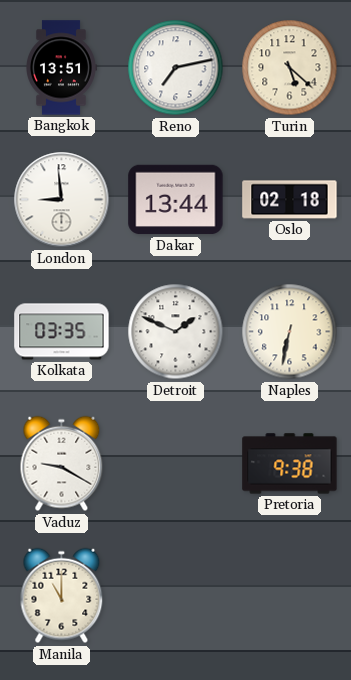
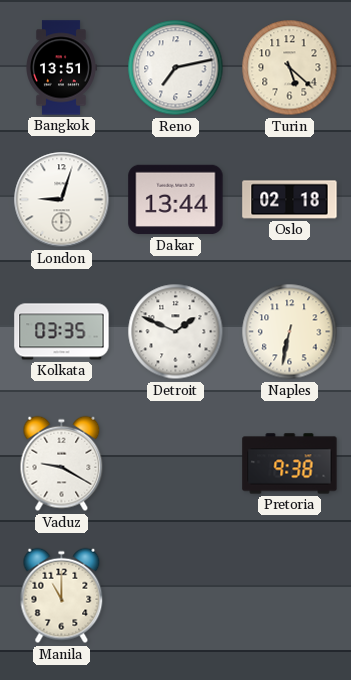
London: 8:59 -> 9:03 (62, 200)
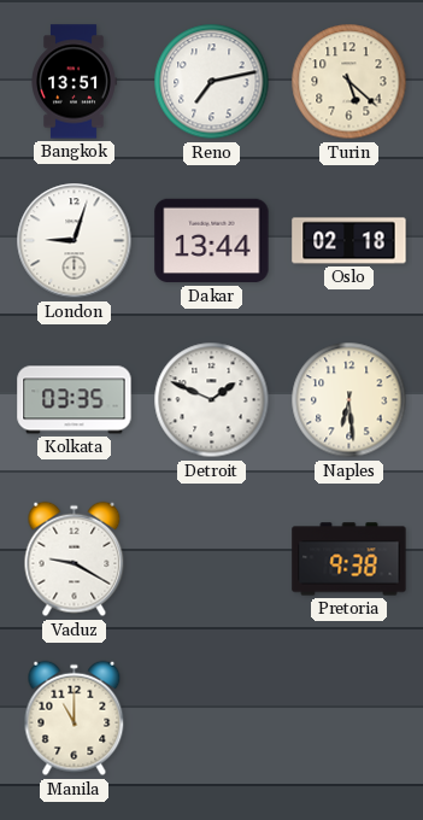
Naples: 6:32 -> 6:29 (349, 400)
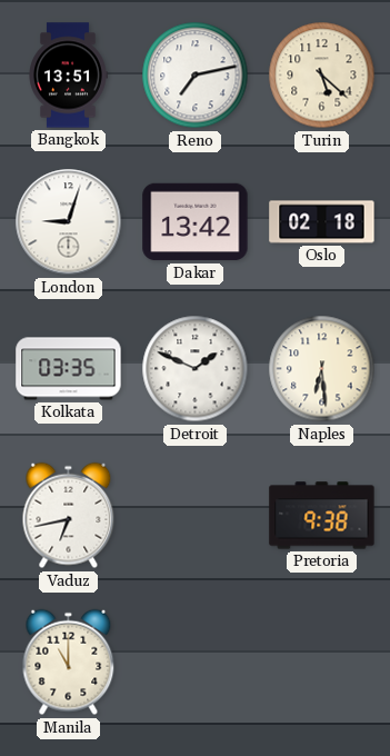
Dakar: 13:44 -> 13:42 (196, 222)
Vaduz: 9:20 -> 6:43 (69, 516)
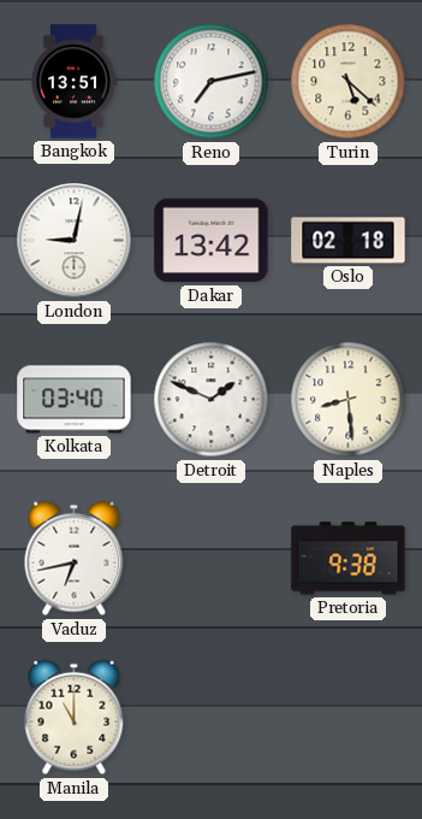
London: 9:03 -> 9:02 (75, 241)
Kolkata: 03:35 -> 03:40 (75, 400)
Naples: 6:29 -> 8:29 (349, 400)
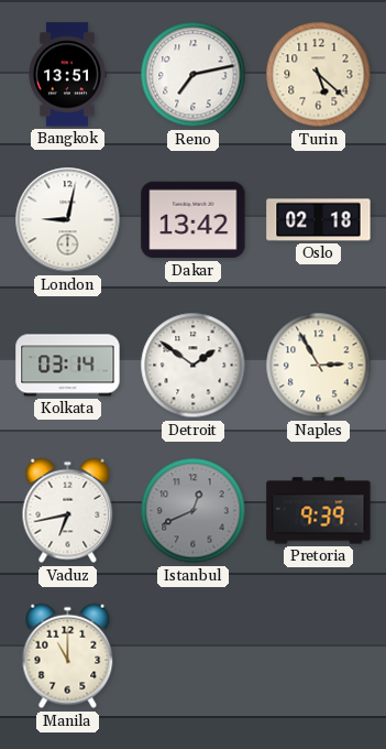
Kolkata: 03:40 -> 03:14 (68, 366)
Detroit: 1:49 -> 1:51 (194, 366)
Naples: 8:29 -> 2:55 (319, 366)
Istanbul: none -> 12:41 (194, 511)
Pretoria: 9:38 -> 9:39 (319, 511)
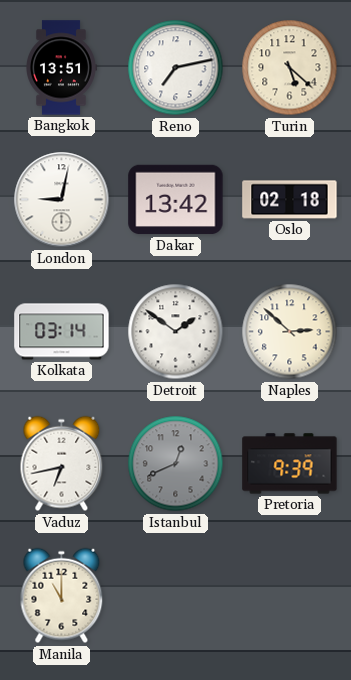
Naples: 2:55 -> 2:52 (290, 332)
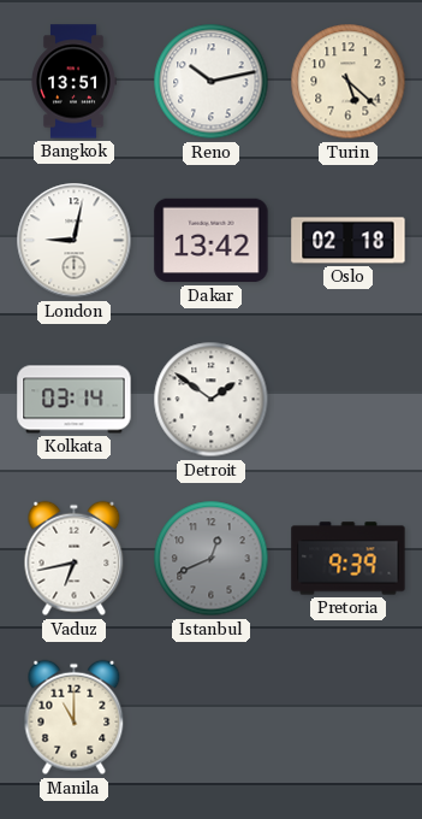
Reno: 7:13 -> 10:13 (212, 82)
Naples: 2:52 -> none (290, 332)
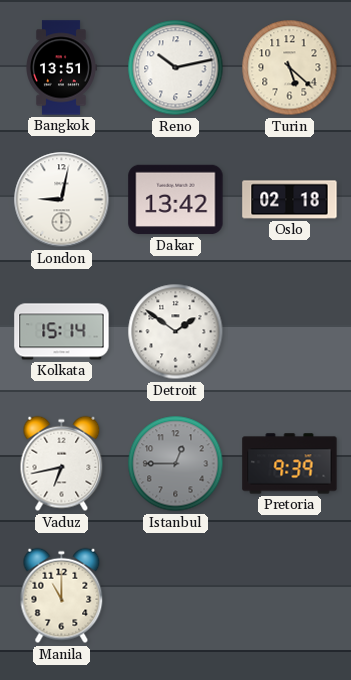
Kolkata: 03:14 -> 15:14 (62, 332)
Istanbul: 12:41 -> 12:45 (176, 464)
